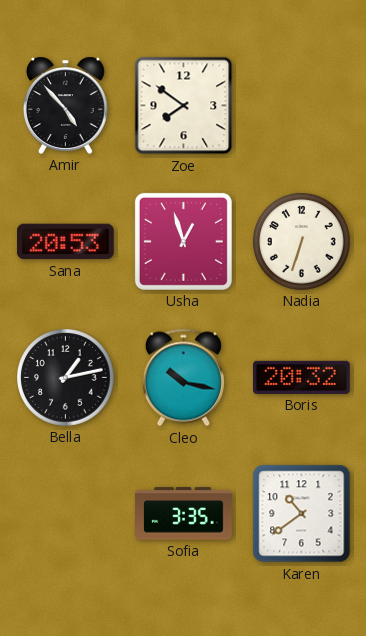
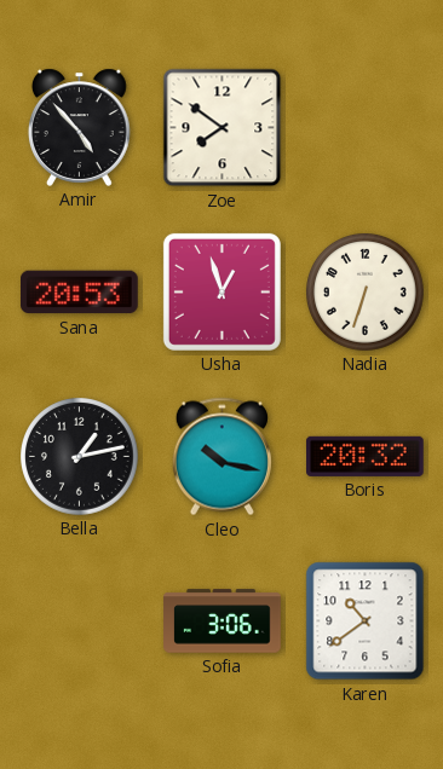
Sofia: 3:35 -> 3:06 (223, 621)
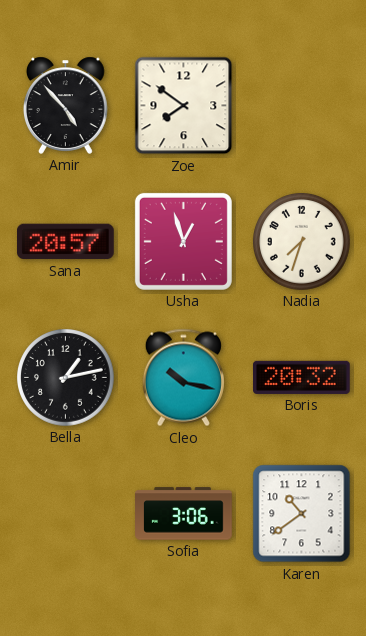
Sana: 20:53 -> 20:57 (66, 242)
Nadia: 6:33 -> 7:33 (302, 242)
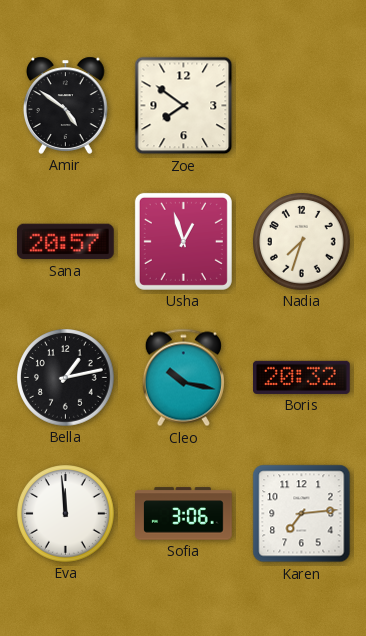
Amir: 4:53 -> 4:51 (65, 105)
Eva: none -> 11:59 (66, 514)
Karen: 10:39 -> 7:14 (302, 514)
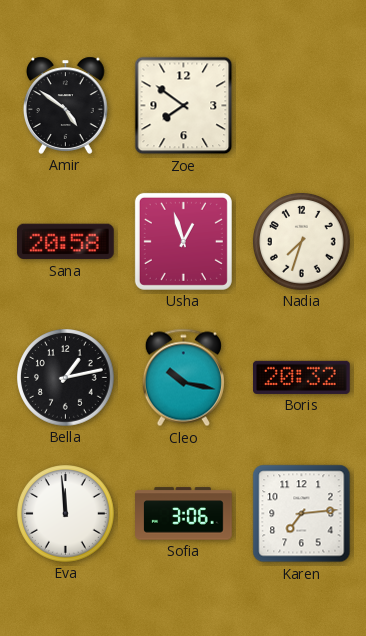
Sana: 20:57 -> 20:58 (66, 242)
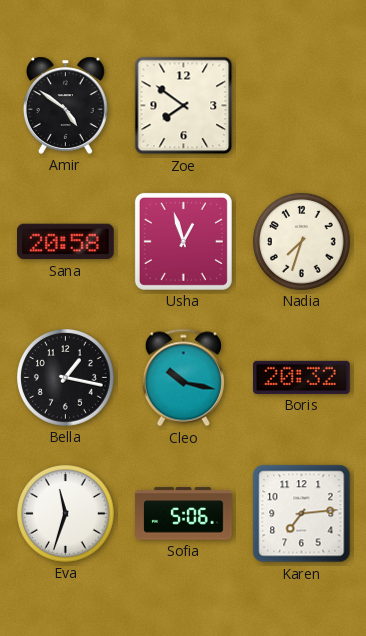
Bella: 1:13 -> 1:17 (66, 378)
Eva: 11:59 -> 11:33 (66, 514)
Sofia: 3:06 -> 5:06 (184, 514)
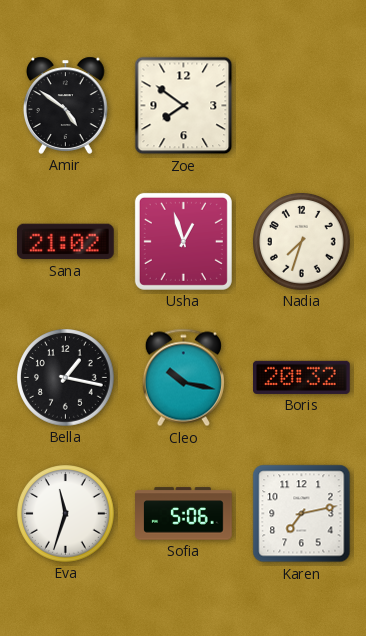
Sana: 20:58 -> 21:02 (66, 242)
Karen: 7:14 -> 7:13 (302, 514)
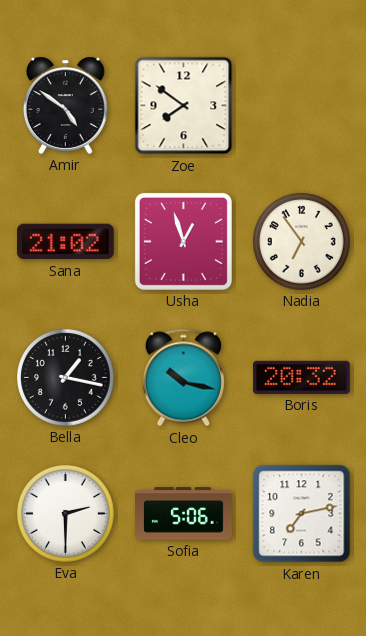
Nadia: 7:33 -> 6:54 (302, 242)
Eva: 11:33 -> 2:30 (66, 514)
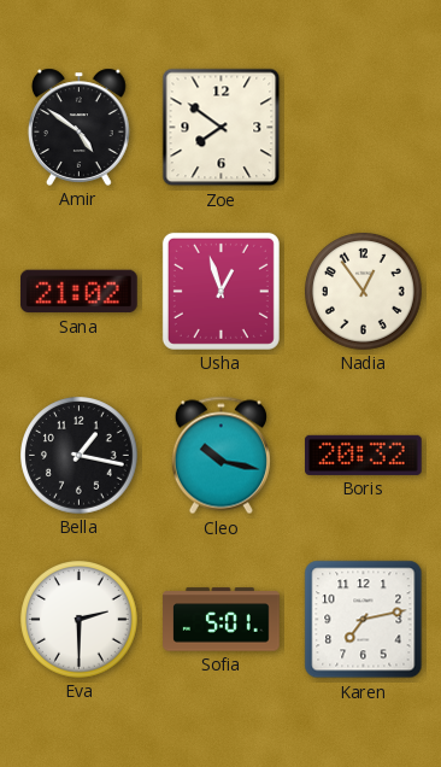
Nadia: 6:54 -> 12:54 (364, 292)
Sofia: 5:06 -> 5:01 (222, 620)
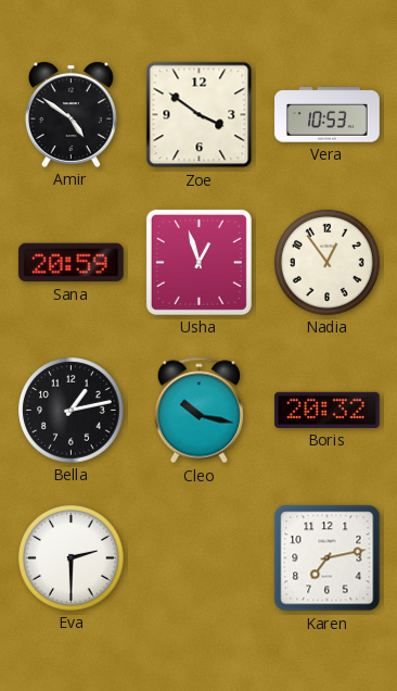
Zoe: 7:51 -> 3:51 (200, 115)
Vera: none -> 10:53 (328, 115)
Sana: 21:02 -> 20:59 (72, 263)
Bella: 1:17 -> 1:13 (72, 411)
Sofia: 5:01 -> none (222, 620)
